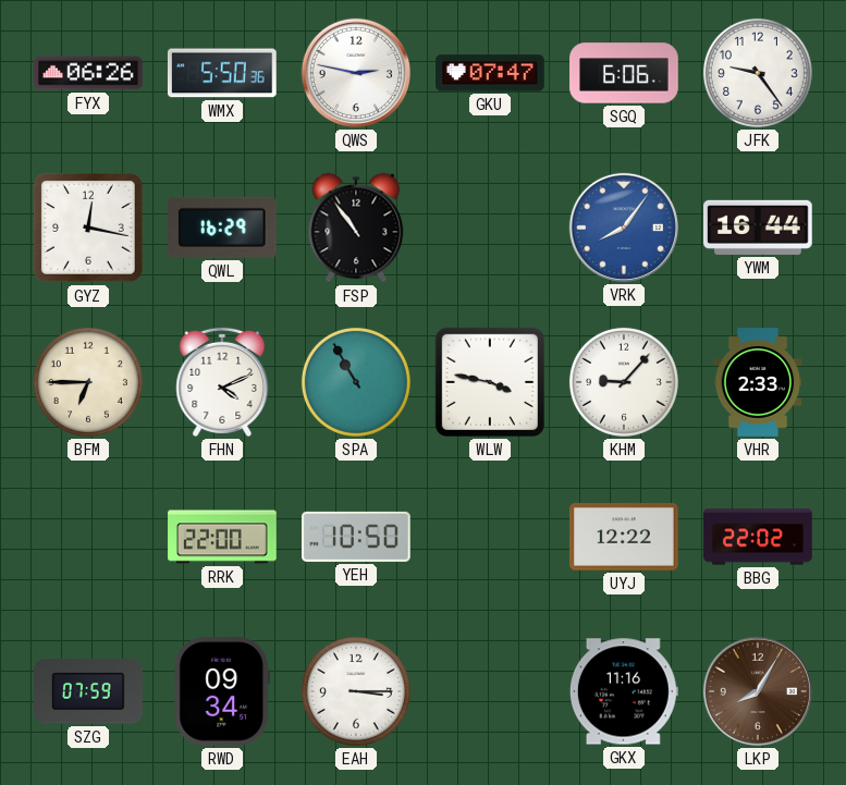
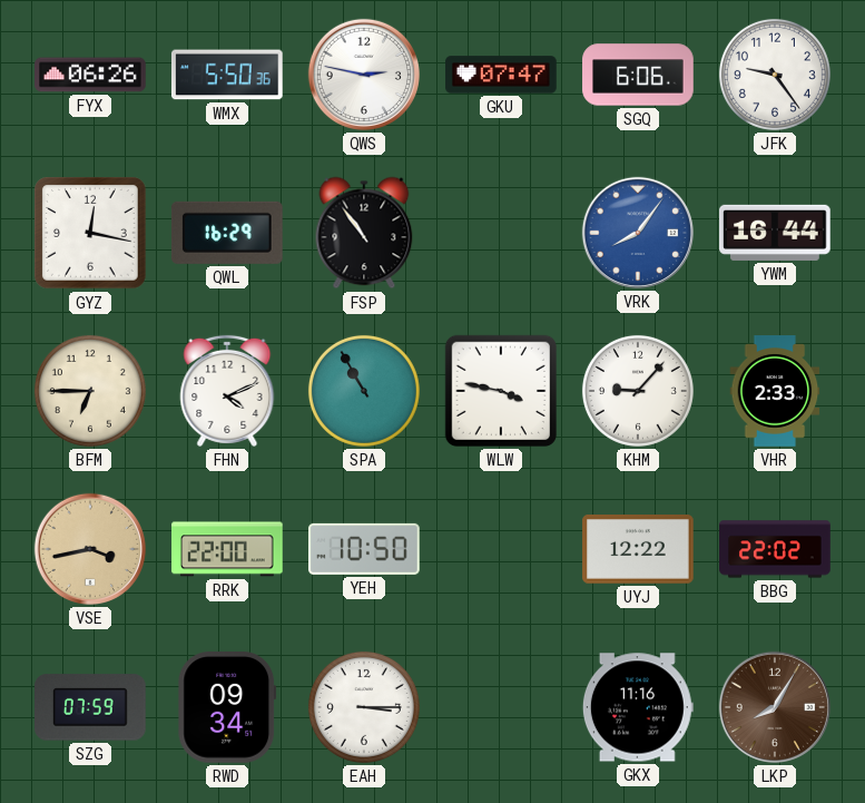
VSE: none -> 3:43 (90, 549)
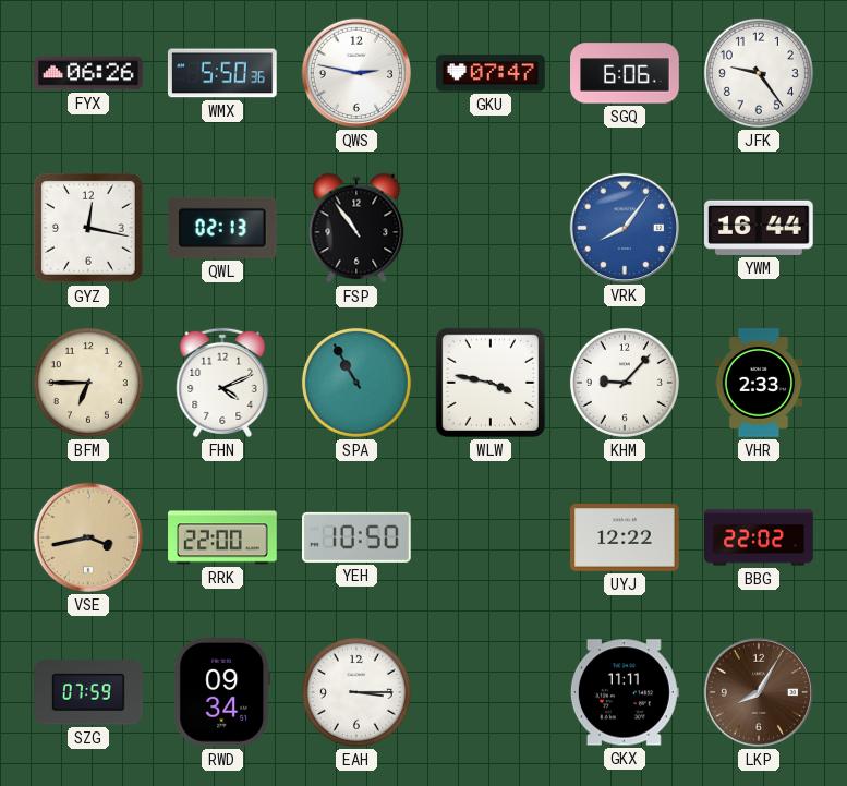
QWL: 16:29 -> 02:13 (222, 228)
GKX: 11:16 -> 11:11 (625, 692)
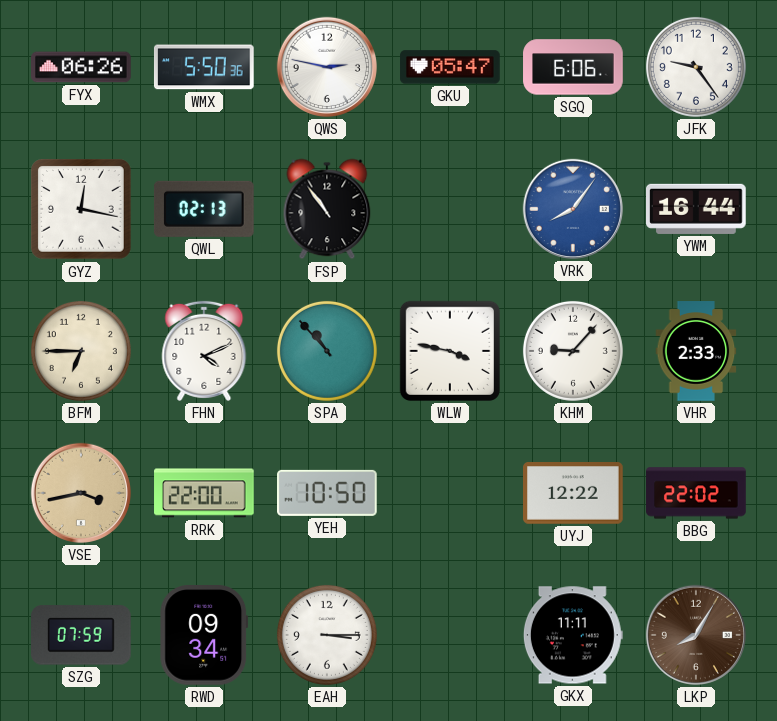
GKU: 07:47 -> 05:47 (450, 67)
SPA: 10:55 -> 10:53 (327, 351)
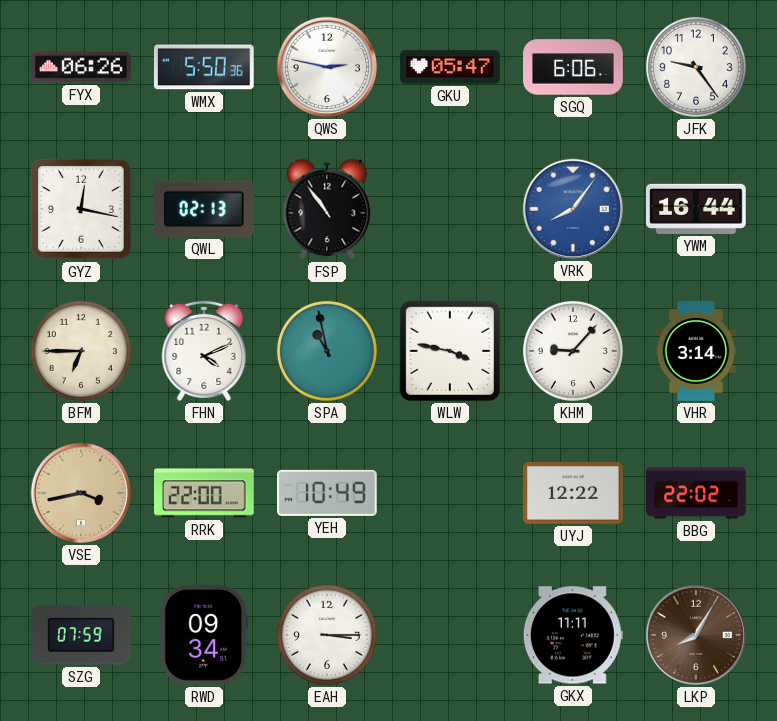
SPA: 10:53 -> 10:58 (327, 351)
VHR: 2:33 -> 3:14 (696, 351)
YEH: 10:50 -> 10:49 (328, 493)
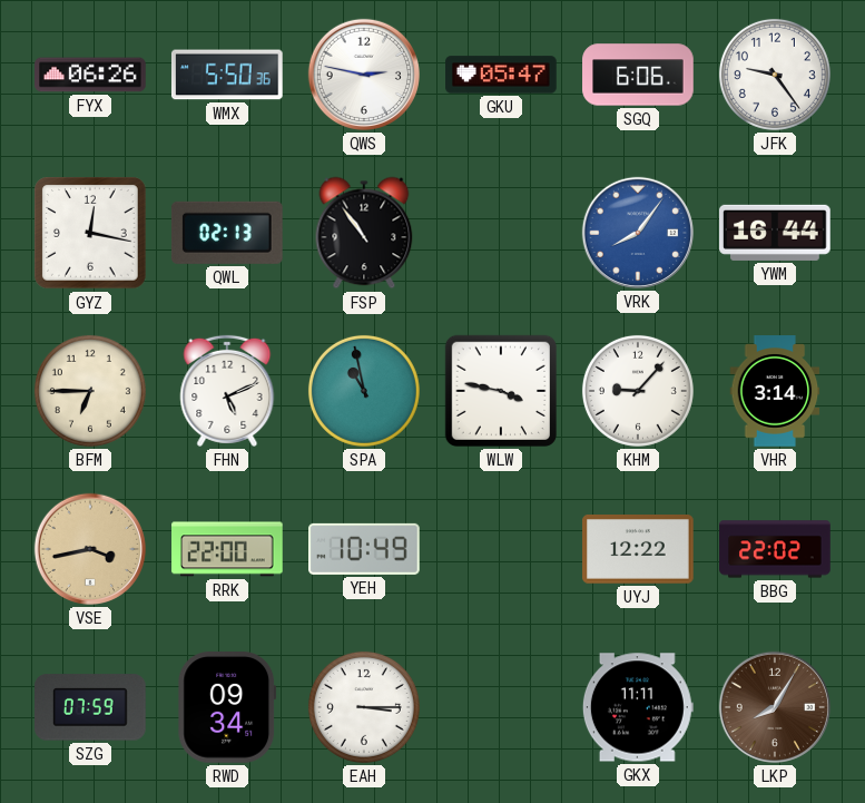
FHN: 4:11 -> 5:11 (227, 391)
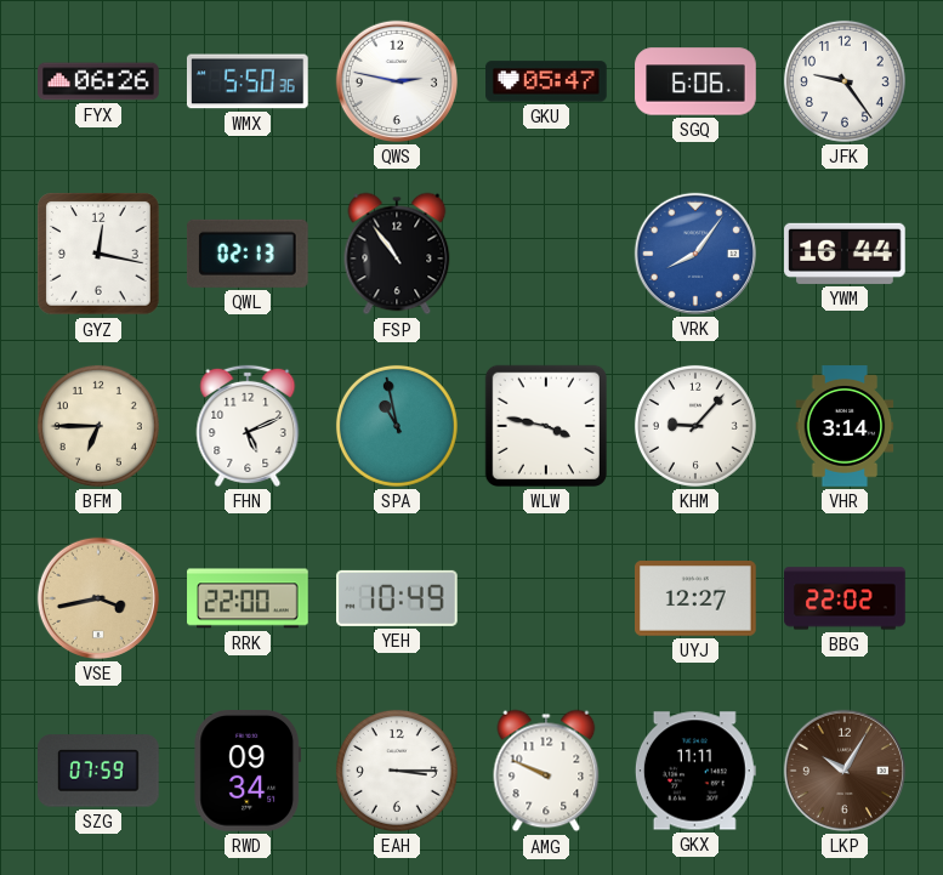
UYJ: 12:22 -> 12:27 (697, 600)
AMG: none -> 9:49 (546, 771)
LKP: 8:05 -> 10:05 (845, 771)
